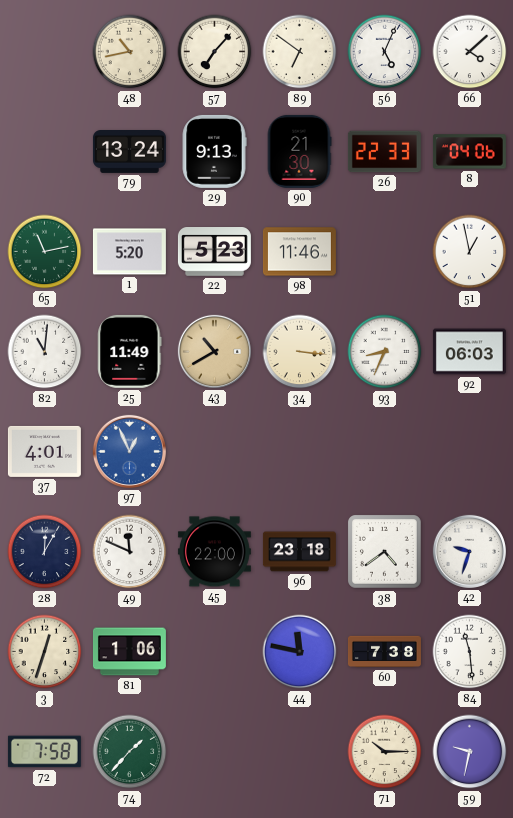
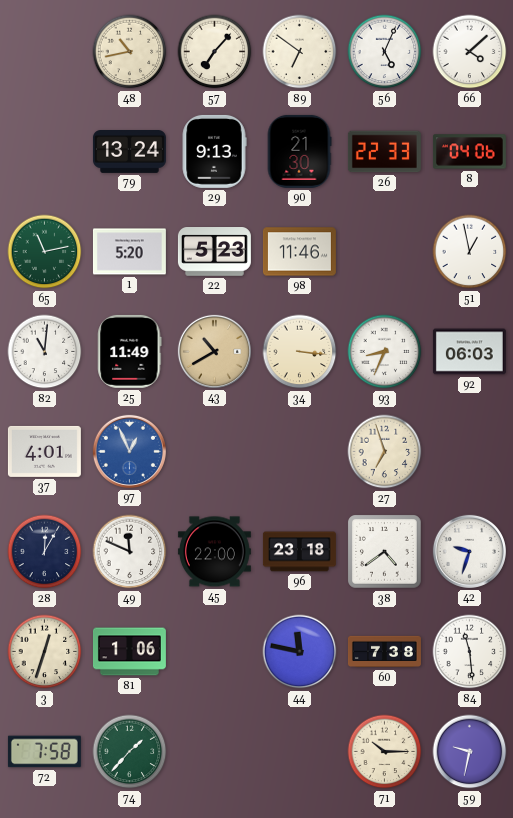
27: none -> 6:57 (385, 452)
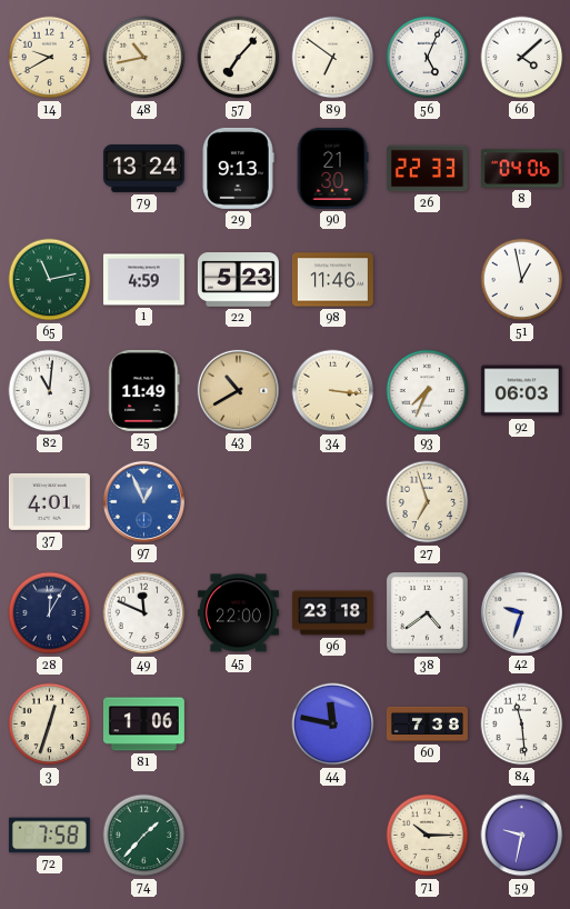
14: none -> 9:40 (50, 58)
1: 5:20 -> 4:59 (143, 280)
93: 8:34 -> 7:34 (428, 391)
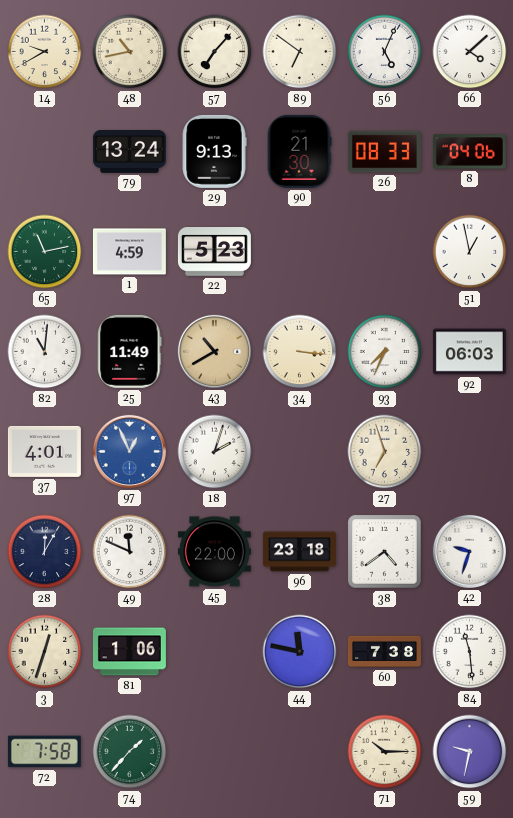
26: 22:33 -> 08:33 (384, 152)
98: 11:46 -> none (332, 280)
18: none -> 2:03 (215, 452)
